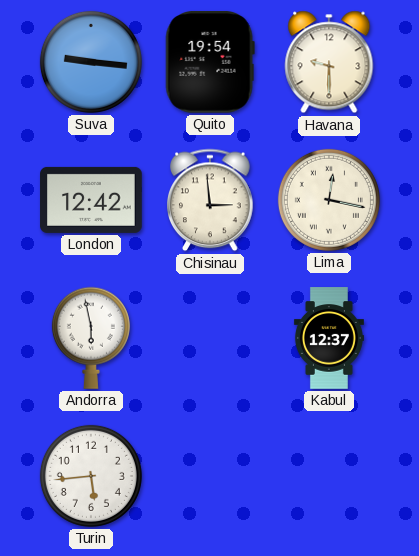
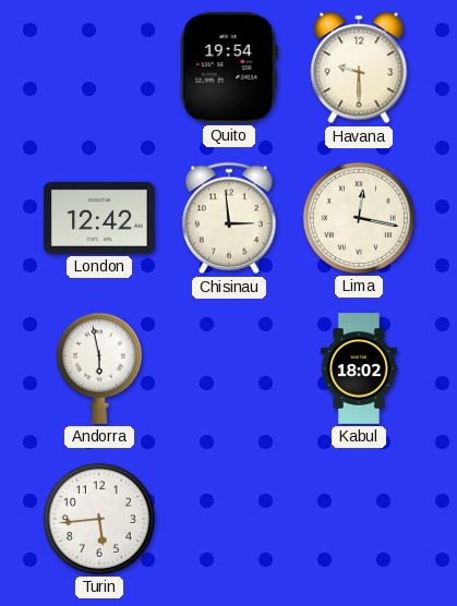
Suva: 9:16 -> none (91, 62)
Kabul: 12:37 -> 18:02 (359, 368)
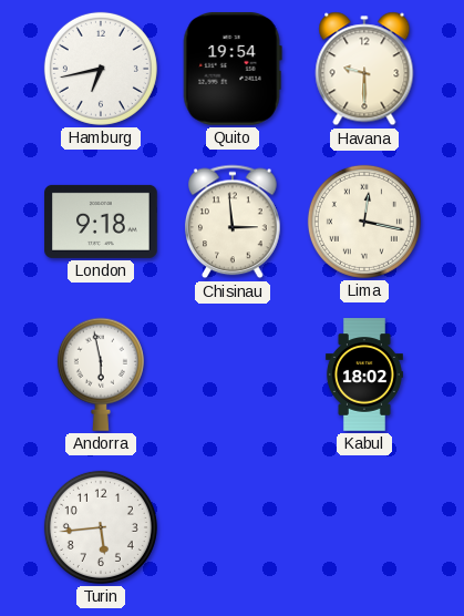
Hamburg: none -> 6:43 (101, 69)
London: 12:42 -> 9:18 (101, 222)
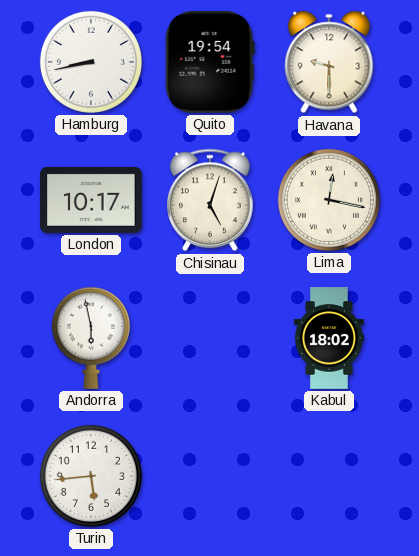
Hamburg: 6:43 -> 8:43 (91, 62)
London: 9:18 -> 10:17 (91, 200)
Chisinau: 2:59 -> 5:03 (210, 200)
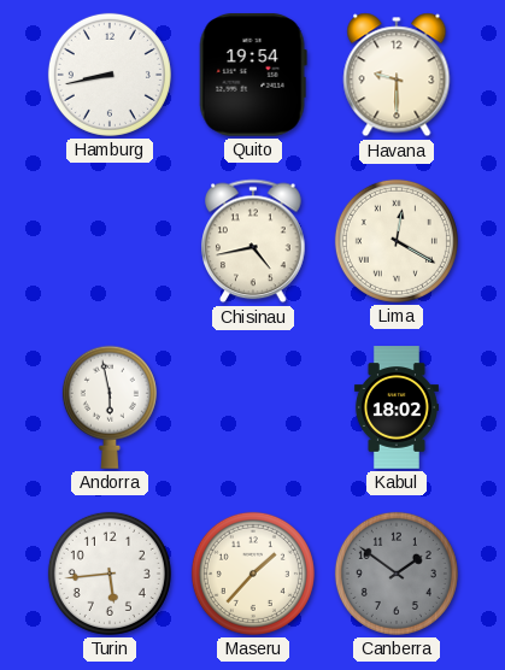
London: 10:17 -> none (91, 200)
Chisinau: 5:03 -> 4:43 (253, 241)
Lima: 12:17 -> 12:20 (397, 241)
Maseru: none -> 1:37 (253, 574)
Canberra: none -> 1:51 (397, 574)
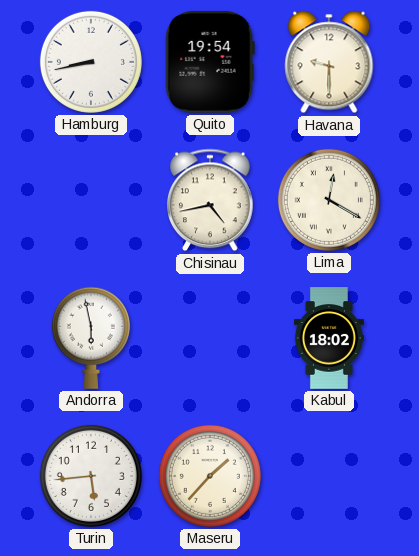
Canberra: 1:51 -> none (397, 574)
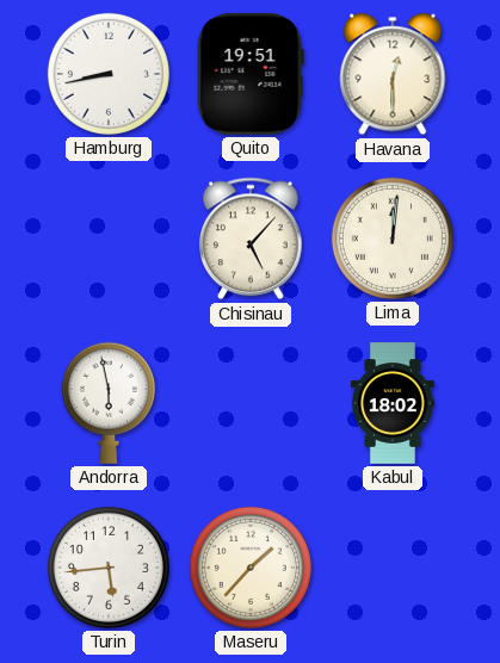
Quito: 19:54 -> 19:51 (251, 74)
Havana: 9:30 -> 12:30 (393, 74)
Chisinau: 4:43 -> 5:07 (251, 238)
Lima: 12:20 -> 12:01 (393, 238)
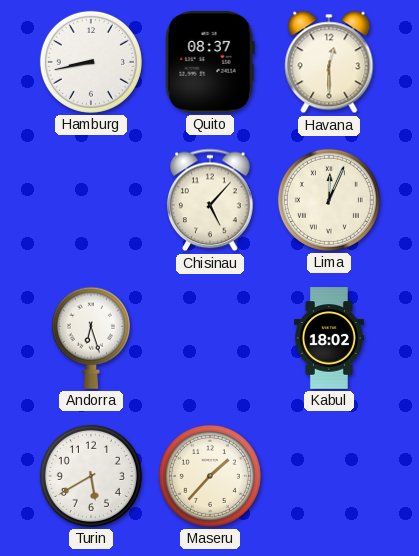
Quito: 19:51 -> 08:37 (210, 62)
Lima: 12:01 -> 12:04 (329, 200)
Andorra: 5:58 -> 6:27 (91, 338)
Turin: 5:44 -> 5:40 (91, 476)
